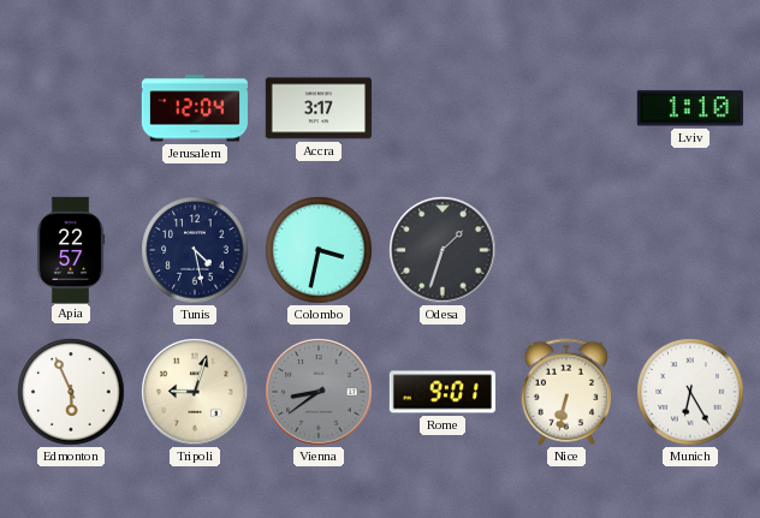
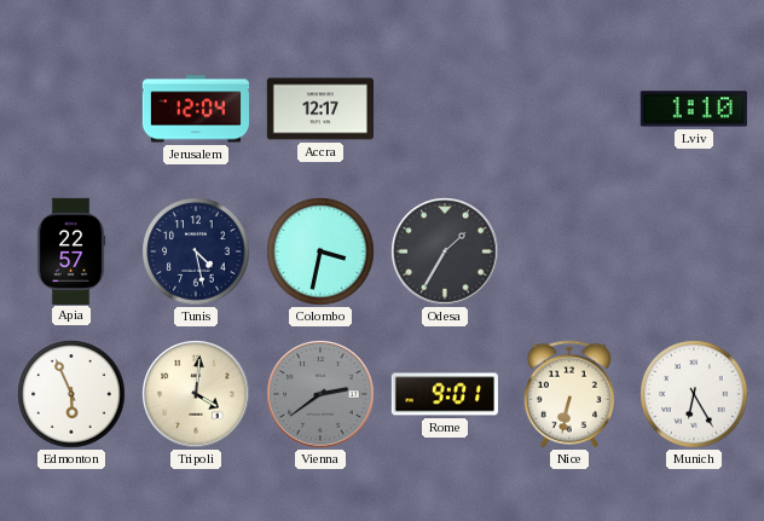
Accra: 3:17 -> 12:17 (320, 109)
Odesa: 1:33 -> 1:35 (445, 251)
Tripoli: 9:03 -> 4:01 (196, 394)
Vienna: 8:39 -> 2:39 (320, 394)
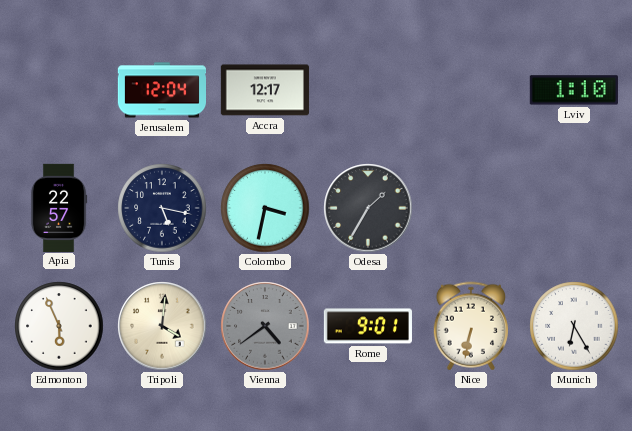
Tunis: 4:28 -> 5:17 (162, 208)
Vienna: 2:39 -> 4:39 (265, 326)
